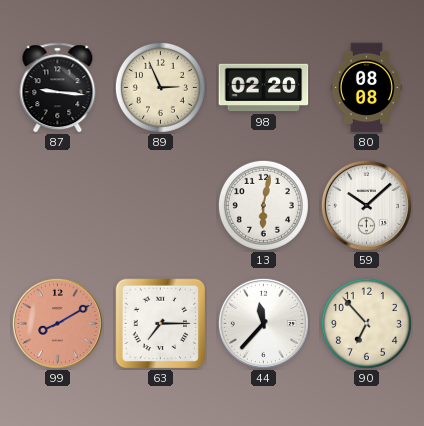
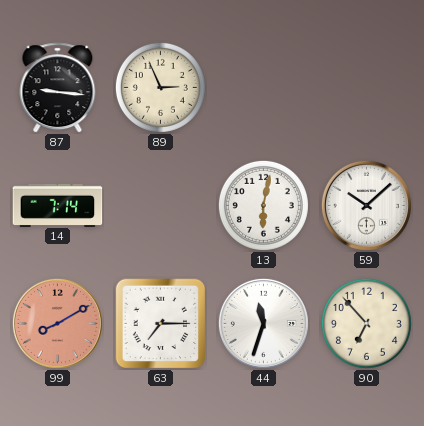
98: 02:20 -> none (264, 88)
80: 08:08 -> none (366, 88)
14: none -> 7:14 (58, 205)
44: 11:37 -> 11:33 (263, 323)
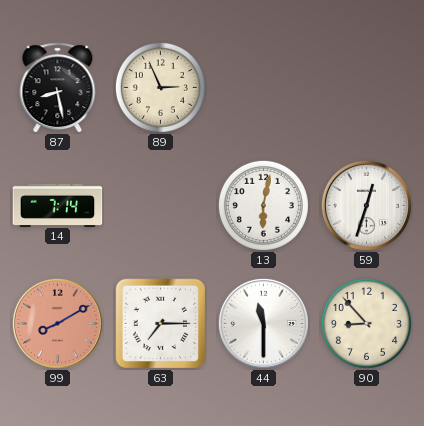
87: 9:16 -> 8:28 (58, 88)
59: 10:08 -> 12:33 (366, 205)
44: 11:33 -> 11:30 (263, 323)
90: 6:53 -> 8:53 (366, 323)
